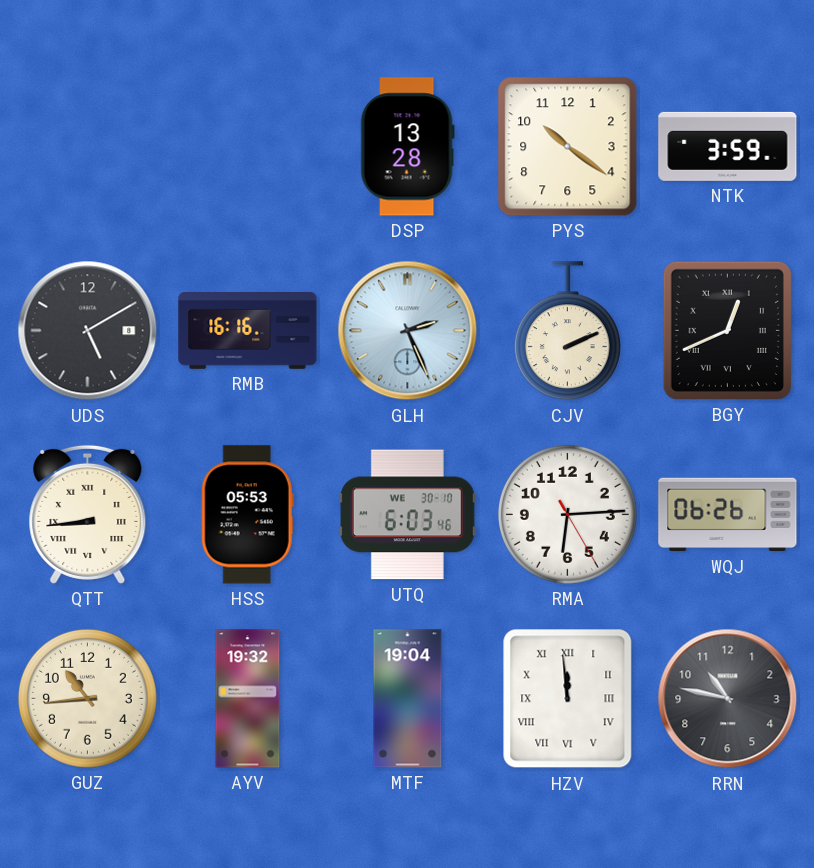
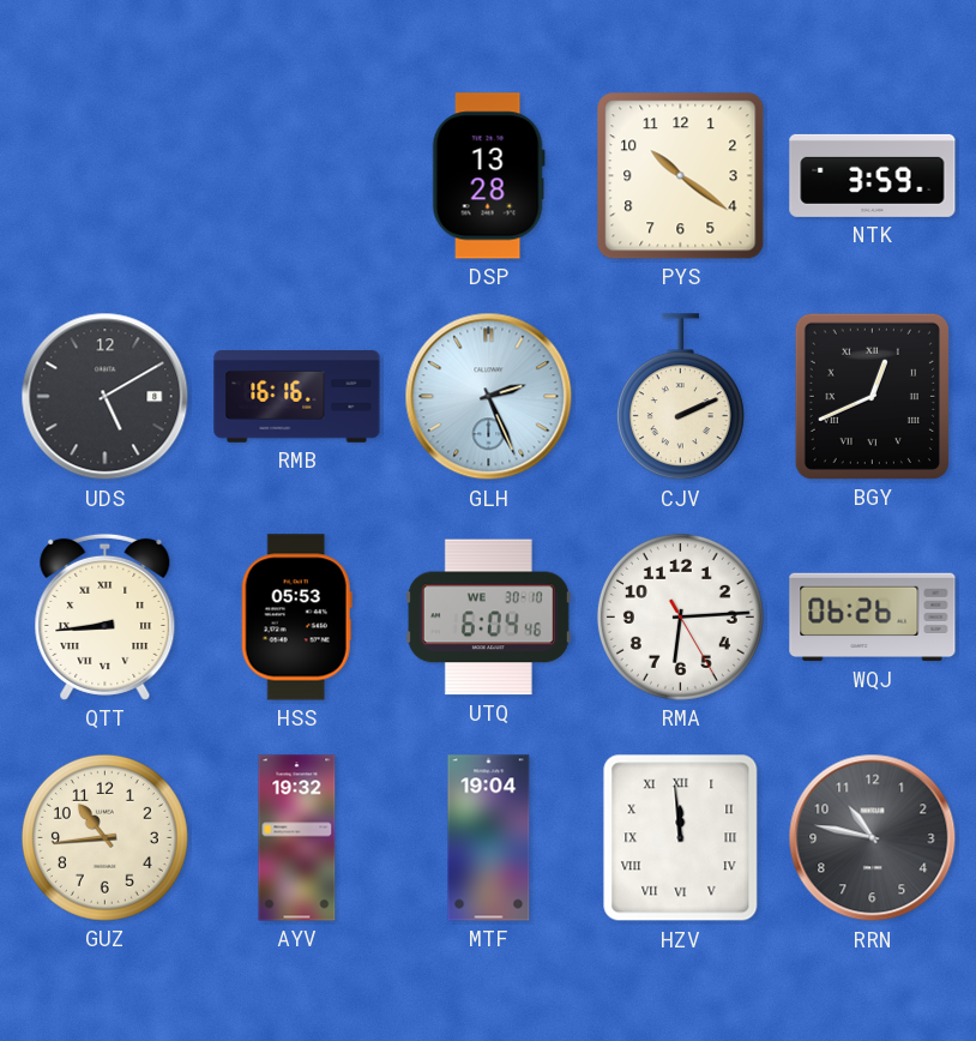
UTQ: 6:03 -> 6:04 (488, 618)
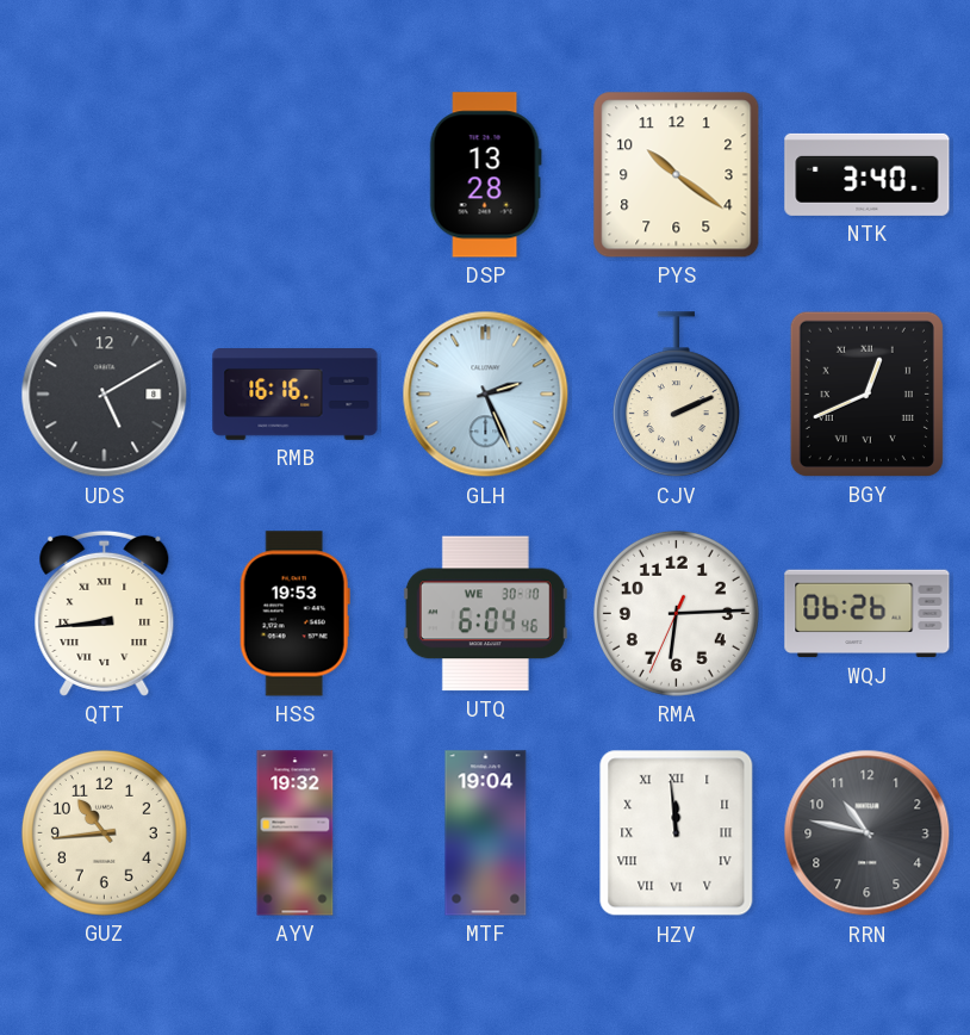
NTK: 3:59 -> 3:40 (868, 174)
HSS: 05:53 -> 19:53 (294, 614)
RMA: 6:14:25 -> 6:14:34 (676, 613)
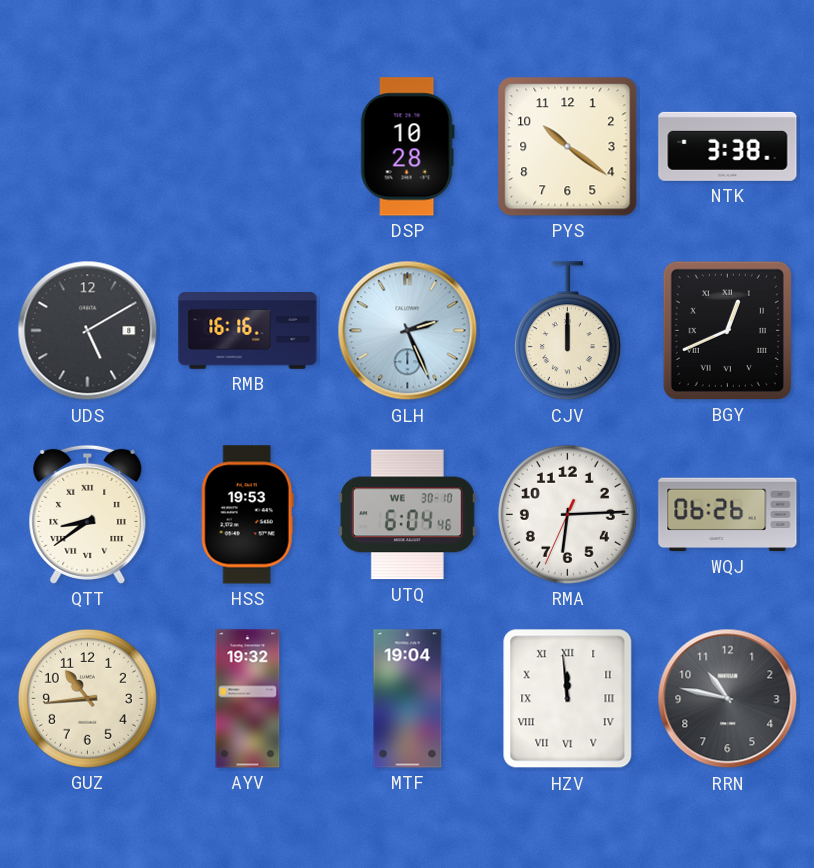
DSP: 13:28 -> 10:28 (407, 147)
NTK: 3:40 -> 3:38 (728, 146)
CJV: 2:11 -> 12:00 (567, 331)
QTT: 8:44 -> 8:39 (88, 514)
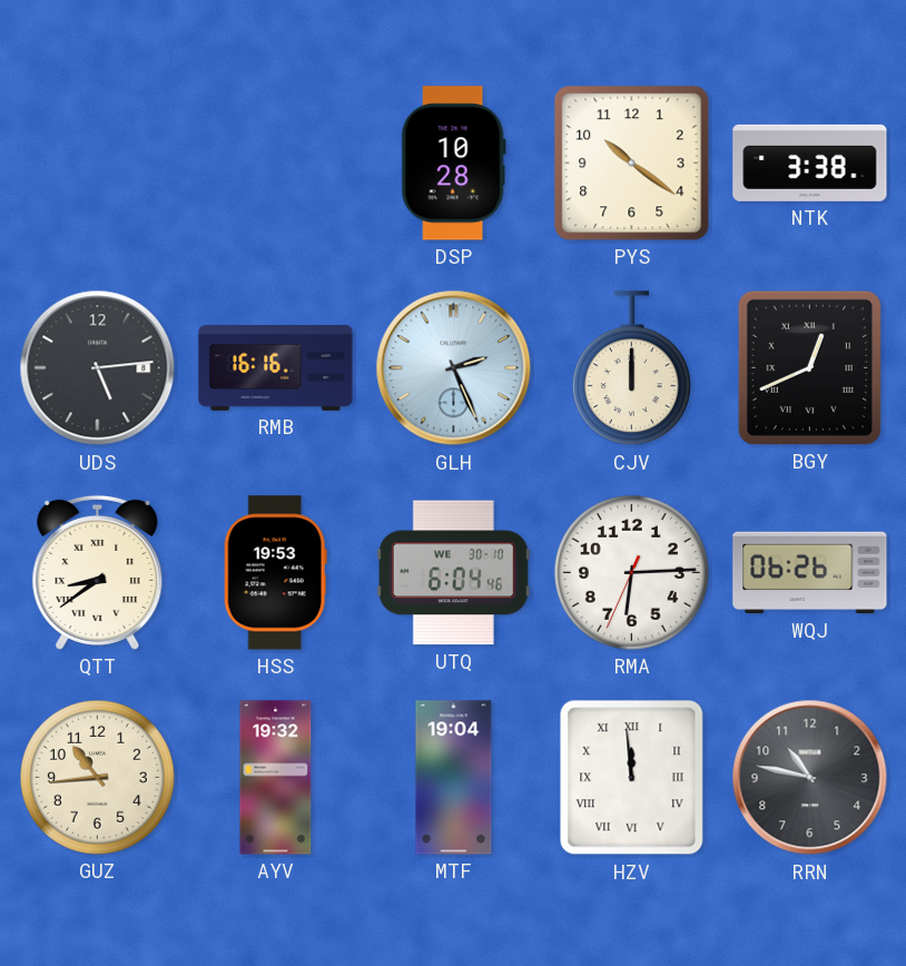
UDS: 5:10 -> 5:14 (98, 368)
